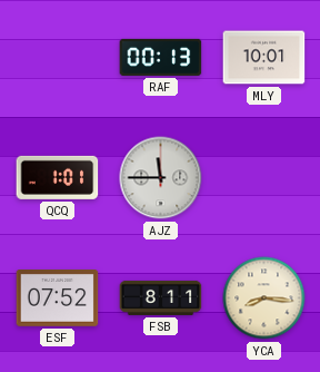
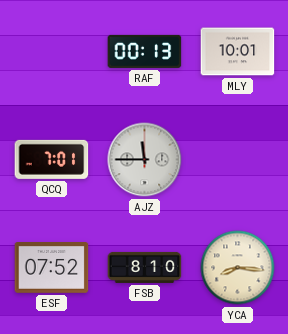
QCQ: 1:01 -> 7:01 (52, 159)
FSB: 8:11 -> 8:10 (145, 267)
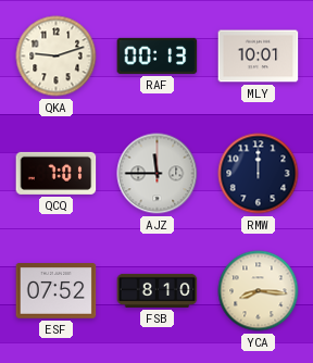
QKA: none -> 9:12 (57, 57)
RMW: none -> 12:00 (259, 174)
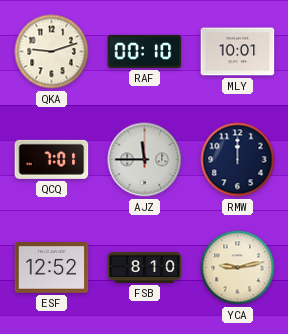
RAF: 00:13 -> 00:10 (145, 51)
ESF: 07:52 -> 12:52 (52, 268)
YCA: 8:16 -> 9:13 (238, 268)
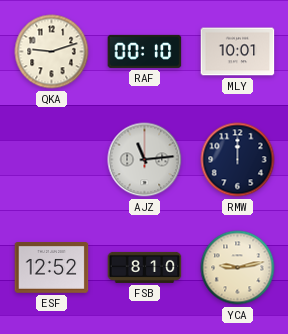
QCQ: 7:01 -> none (52, 159)
AJZ: 11:45 -> 11:14 (145, 160)
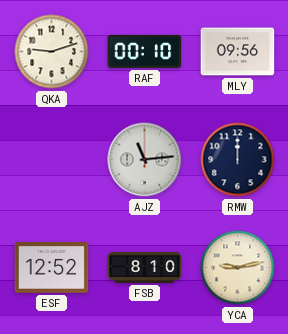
MLY: 10:01 -> 09:56 (238, 52)
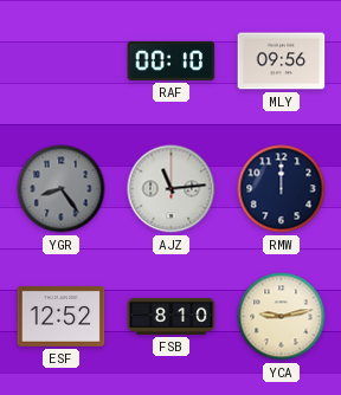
QKA: 9:12 -> none (52, 52)
YGR: none -> 8:24 (62, 189)
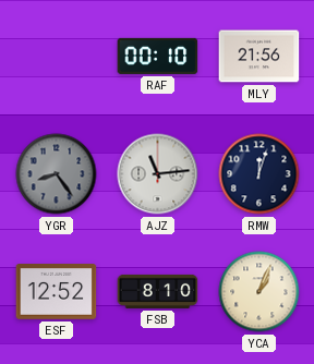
MLY: 09:56 -> 21:56 (259, 57)
RMW: 12:00 -> 12:03 (259, 174)
YCA: 9:13 -> 1:04 (259, 292)
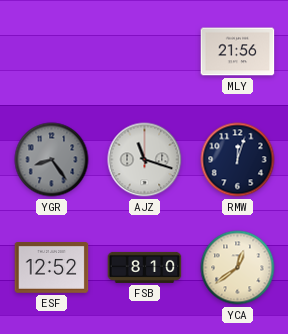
RAF: 00:10 -> none (158, 56)
AJZ: 11:14 -> 11:18 (145, 160)
YCA: 1:04 -> 12:39 (238, 268)
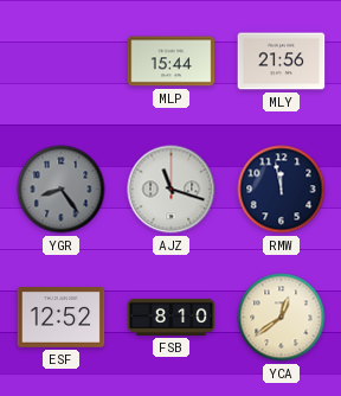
MLP: none -> 15:44 (172, 62)
RMW: 12:03 -> 11:58 (282, 190)
